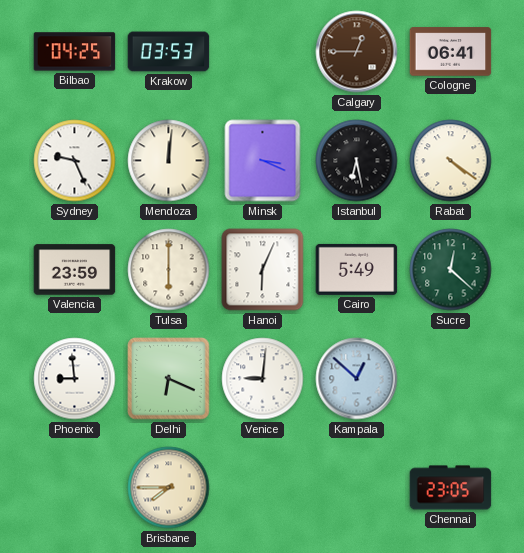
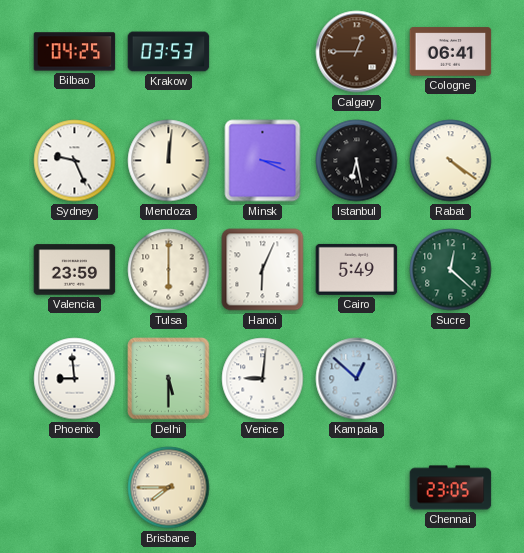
Delhi: 6:19 -> 5:30 (169, 379)
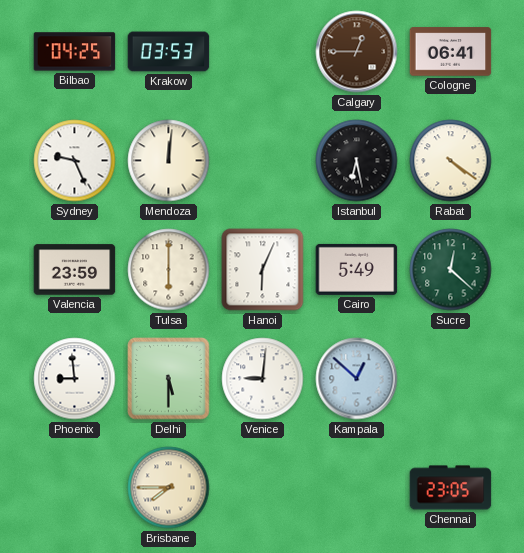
Minsk: 3:19 -> none (263, 161)
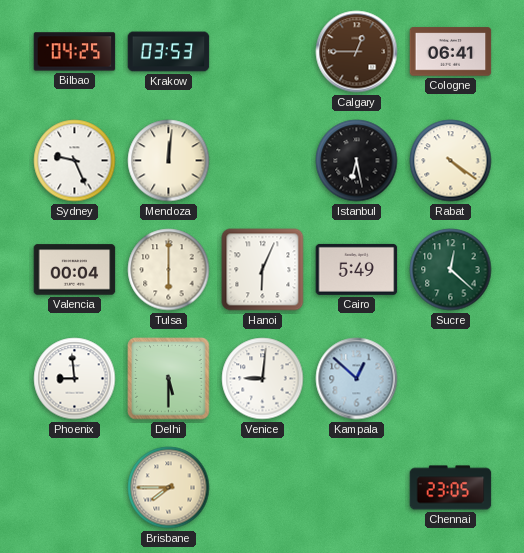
Valencia: 23:59 -> 00:04 (75, 270)
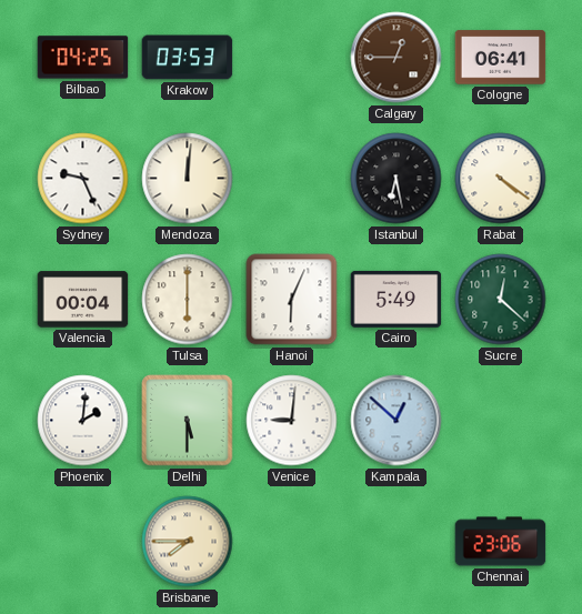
Phoenix: 8:59 -> 2:01 (83, 421)
Chennai: 23:05 -> 23:06 (501, 542)
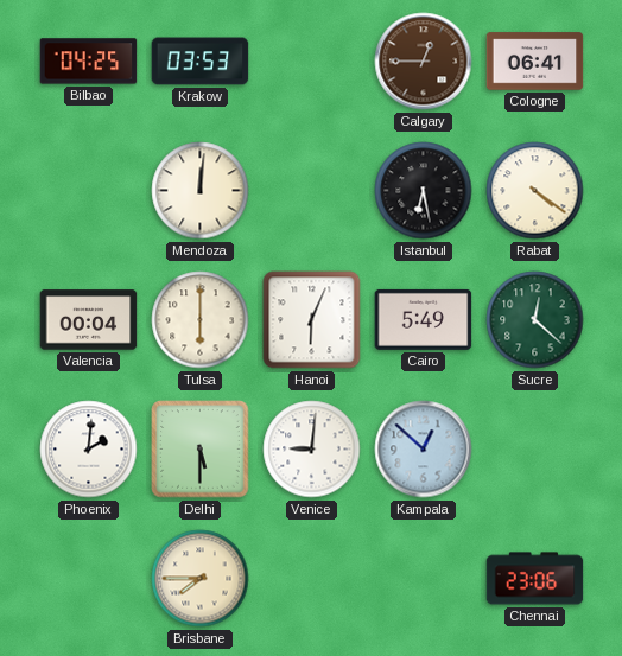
Sydney: 9:26 -> none (83, 179)
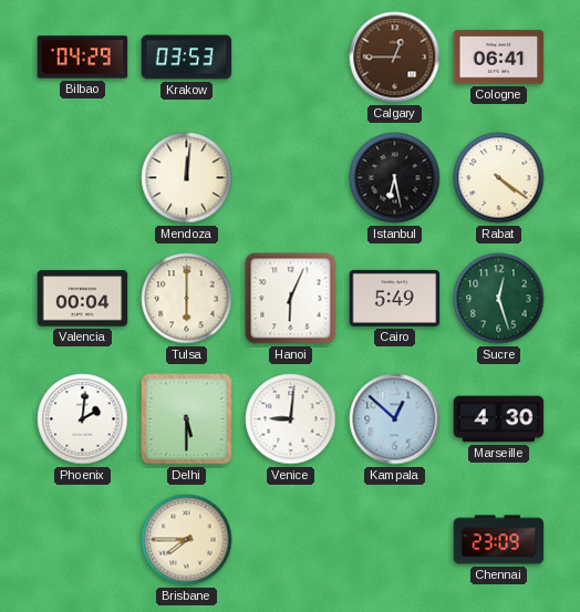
Bilbao: 04:25 -> 04:29 (83, 58)
Sucre: 12:22 -> 12:27 (499, 299)
Marseille: none -> 4:30 (499, 419)
Chennai: 23:06 -> 23:09 (499, 540)
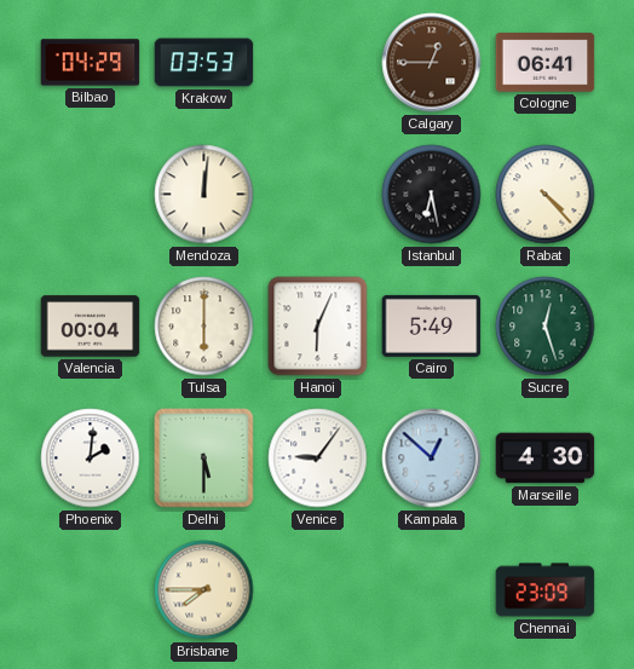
Rabat: 4:21 -> 4:23 (546, 195)
Venice: 9:01 -> 9:06 (318, 459)
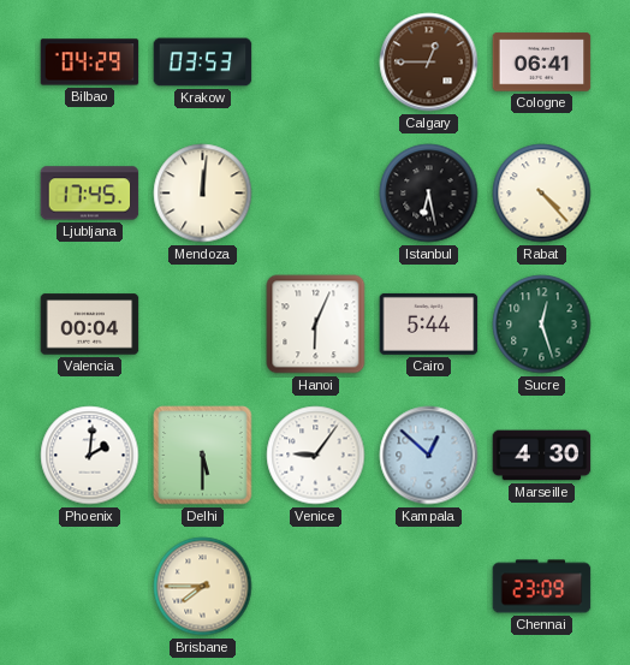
Ljubljana: none -> 17:45 (90, 194)
Tulsa: 6:00 -> none (204, 327)
Cairo: 5:49 -> 5:44 (429, 323)
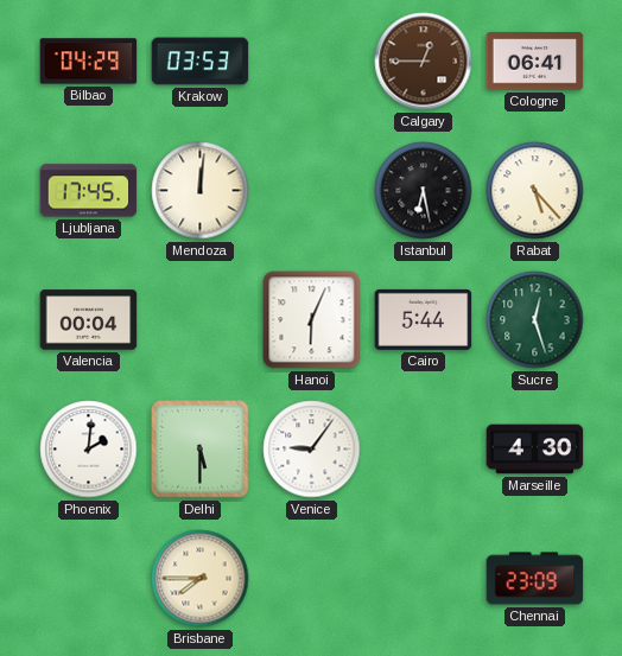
Rabat: 4:23 -> 5:23 (535, 191)
Kampala: 12:52 -> none (429, 456)
